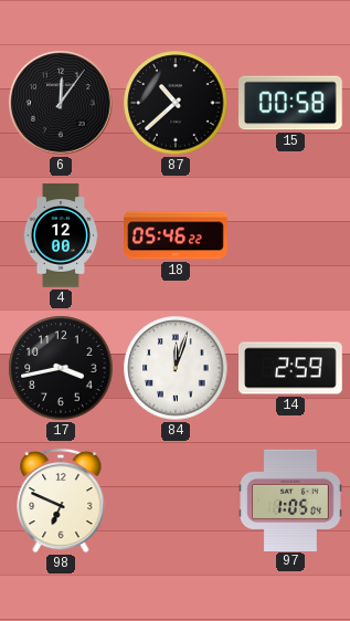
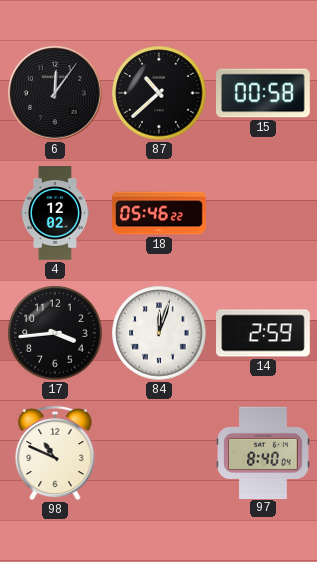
4: 12:00 -> 12:02 (55, 213)
17: 3:43 -> 3:44 (55, 333)
98: 6:49 -> 10:49 (55, 453)
97: 1:05 -> 8:40 (263, 452)
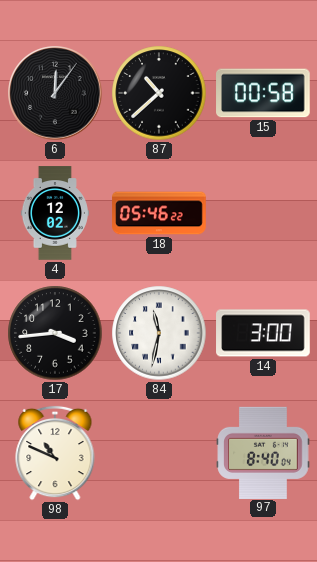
84: 12:03 -> 11:32 (159, 333)
14: 2:59 -> 3:00 (263, 333)
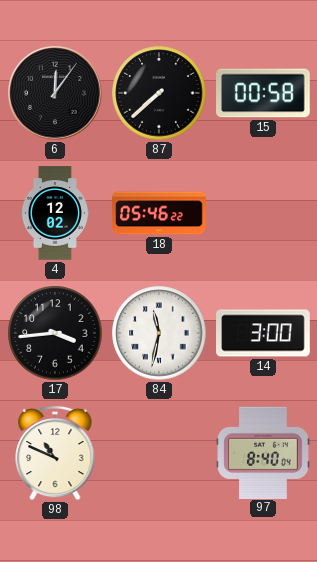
87: 10:38 -> 7:38 (159, 93)
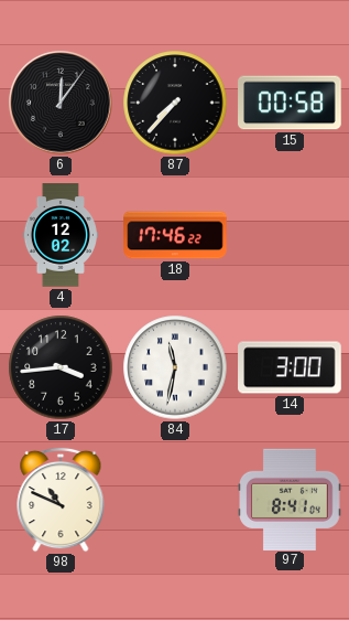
87: 7:38 -> 7:37 (175, 103)
18: 05:46 -> 17:46 (175, 235)
97: 8:40 -> 8:41 (290, 499)
